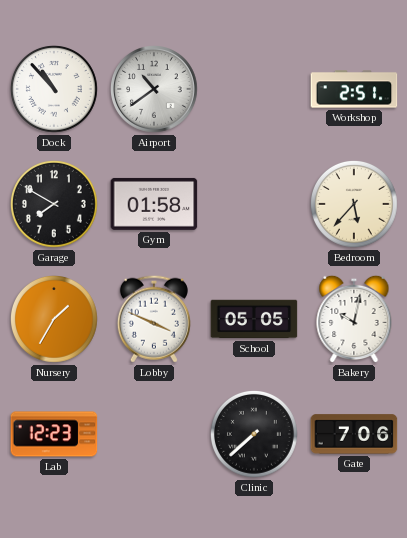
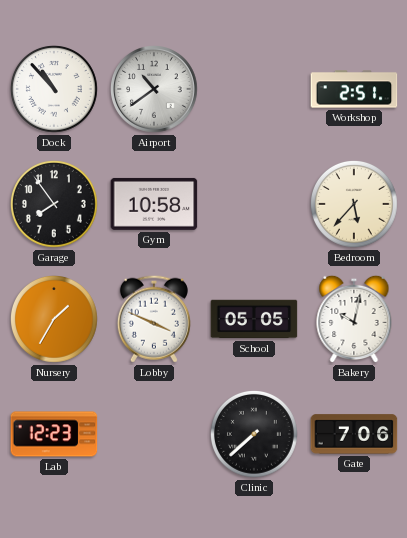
Garage: 7:50 -> 7:54 (55, 205)
Gym: 01:58 -> 10:58 (154, 204)
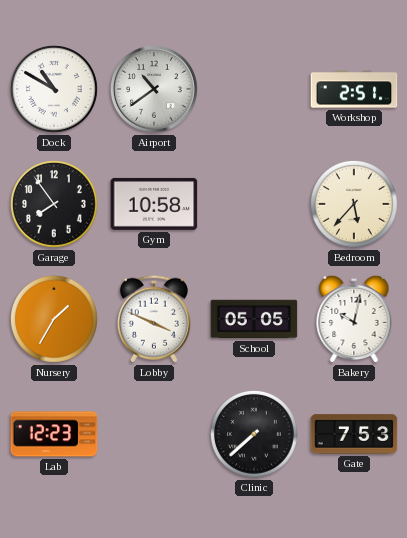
Dock: 10:53 -> 10:50 (55, 90)
Gate: 7:06 -> 7:53 (354, 434)
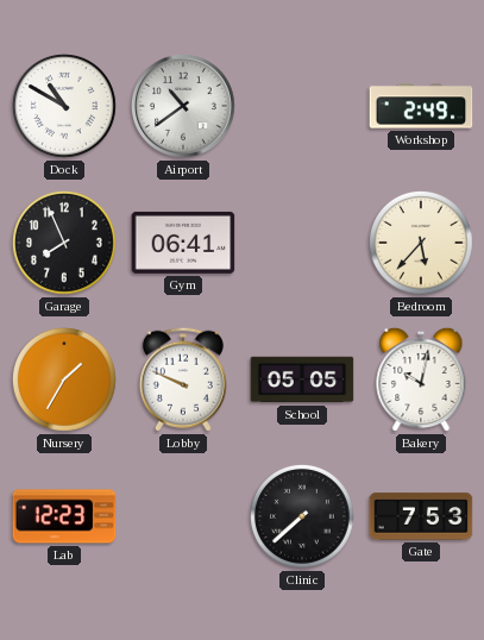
Workshop: 2:51 -> 2:49 (421, 106)
Garage: 7:54 -> 7:56 (65, 244)
Gym: 10:58 -> 06:41 (183, 243)
Lobby: 3:49 -> 9:49 (183, 379)
